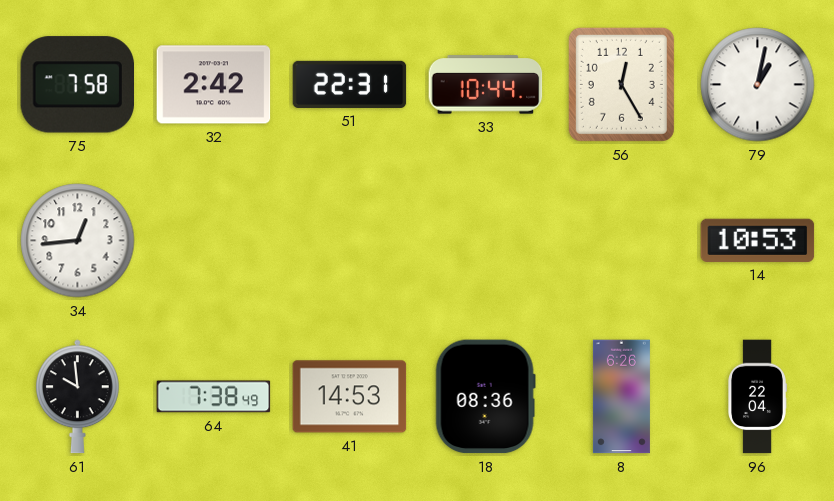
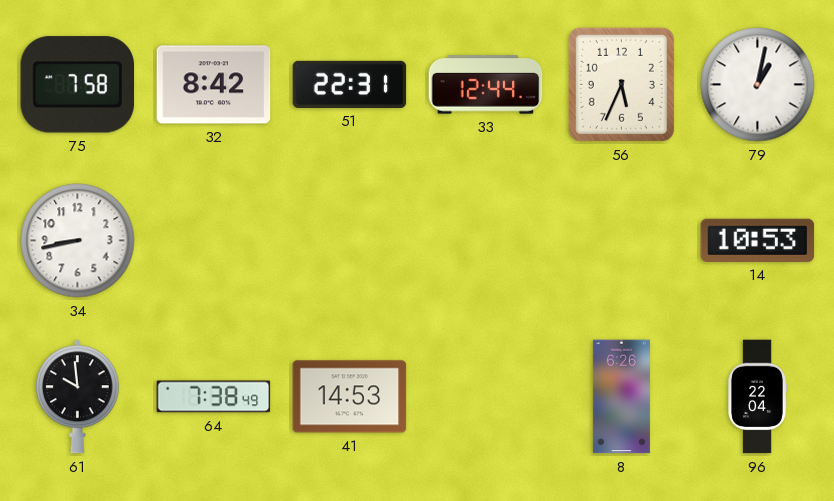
32: 2:42 -> 8:42 (214, 85)
33: 10:44 -> 12:44 (486, 85)
56: 12:25 -> 5:34 (621, 84)
34: 12:44 -> 8:43 (78, 241)
18: 08:36 -> none (485, 397)
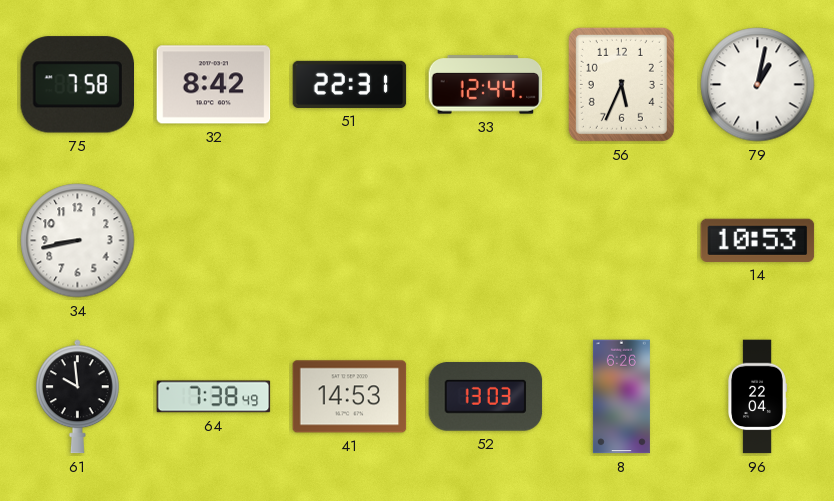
52: none -> 13:03 (486, 397)
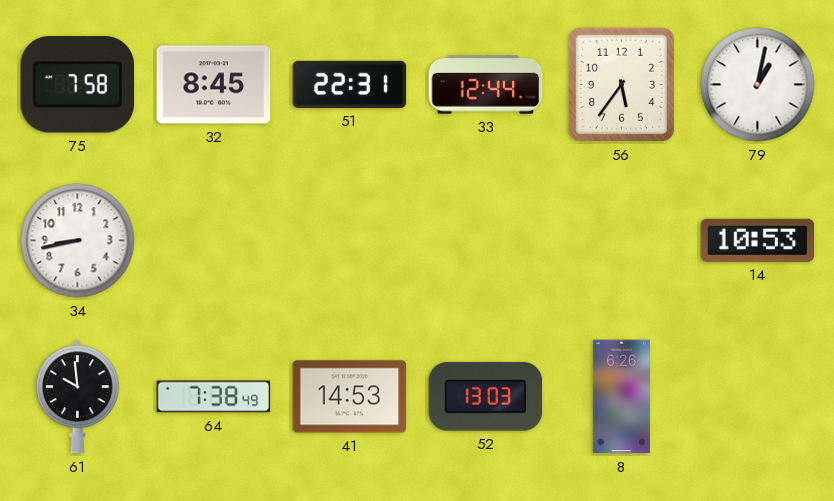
32: 8:42 -> 8:45 (214, 85)
56: 5:34 -> 5:36 (621, 84)
96: 22:04 -> none (757, 397)
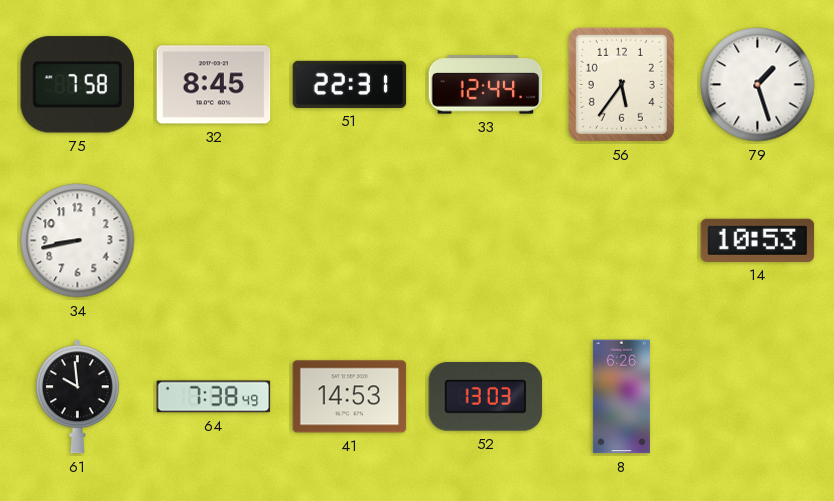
79: 1:02 -> 1:27 (758, 85)
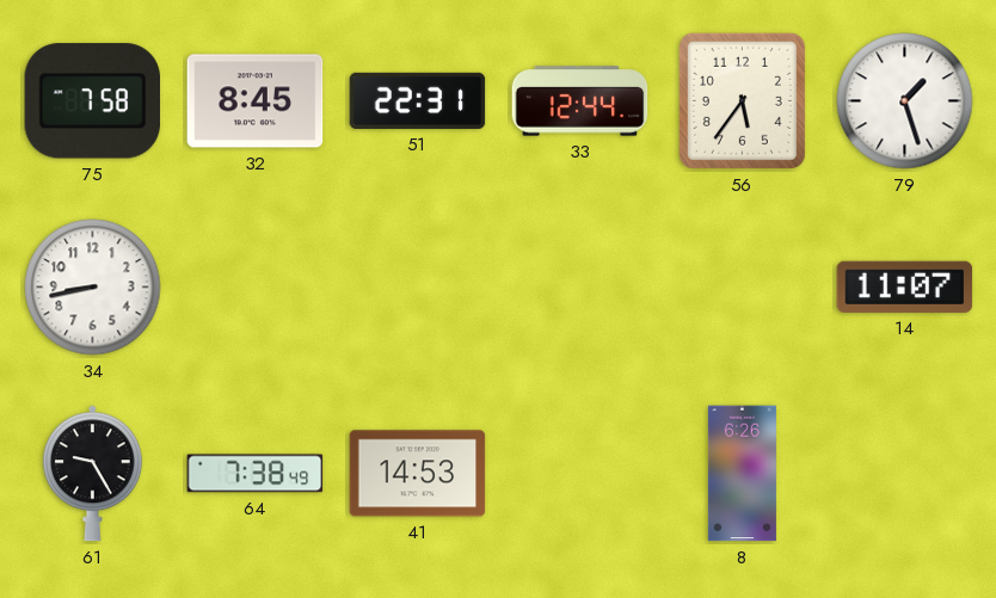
14: 10:53 -> 11:07 (905, 286)
61: 9:59 -> 9:25 (92, 474)
52: 13:03 -> none (486, 397)
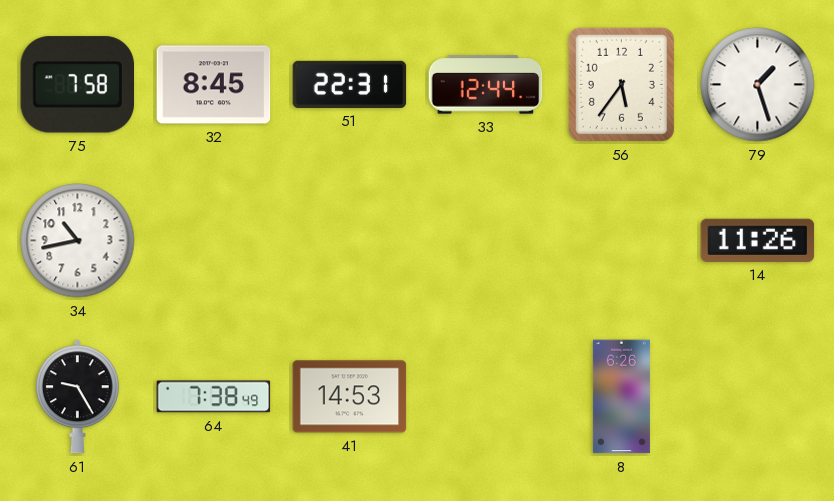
34: 8:43 -> 10:43 (78, 241)
14: 11:07 -> 11:26 (758, 240)
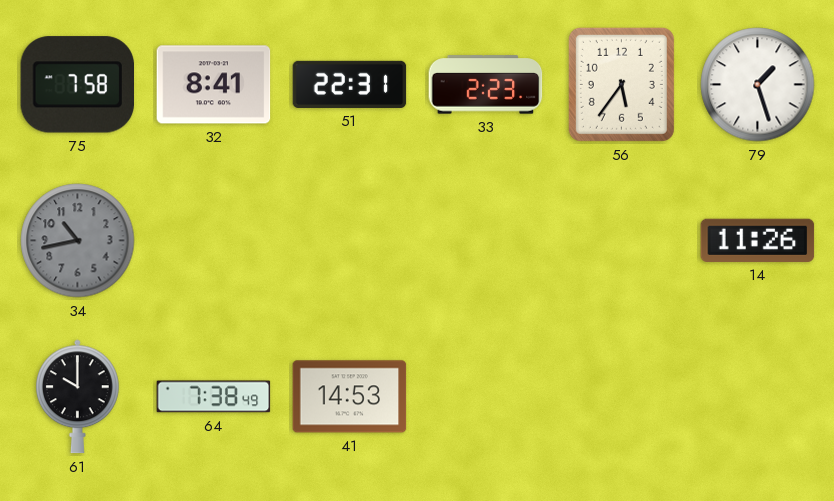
32: 8:45 -> 8:41 (214, 85)
33: 12:44 -> 2:23 (486, 85)
34 dial: white -> grey (78, 241)
61: 9:25 -> 10:00 (77, 397)
8: 6:26 -> none (621, 397)
